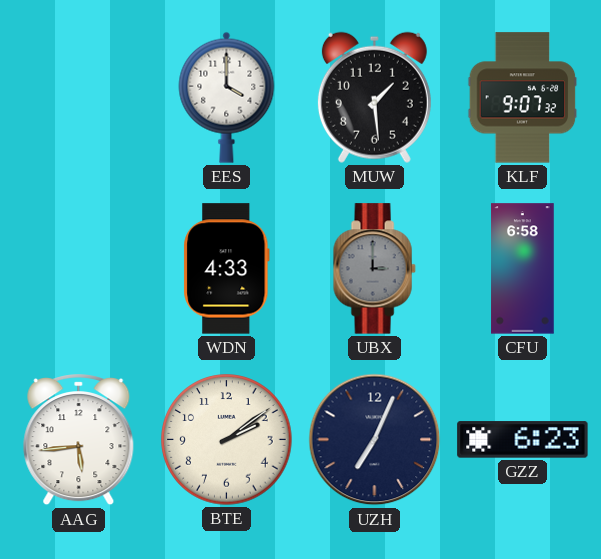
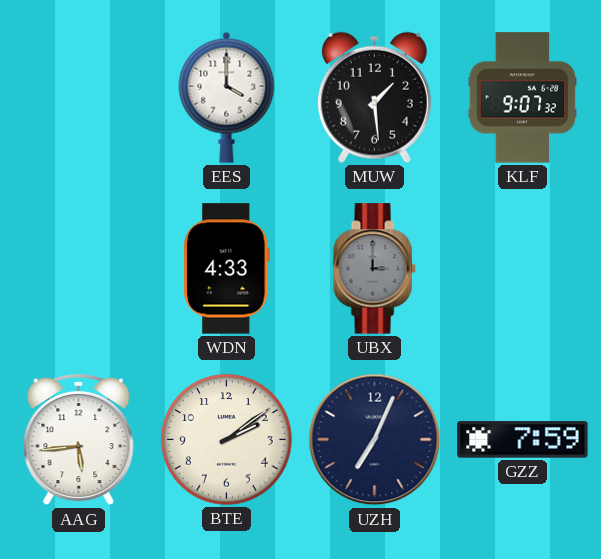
CFU: 6:58 -> none (523, 269)
GZZ: 6:23 -> 7:59 (523, 440)
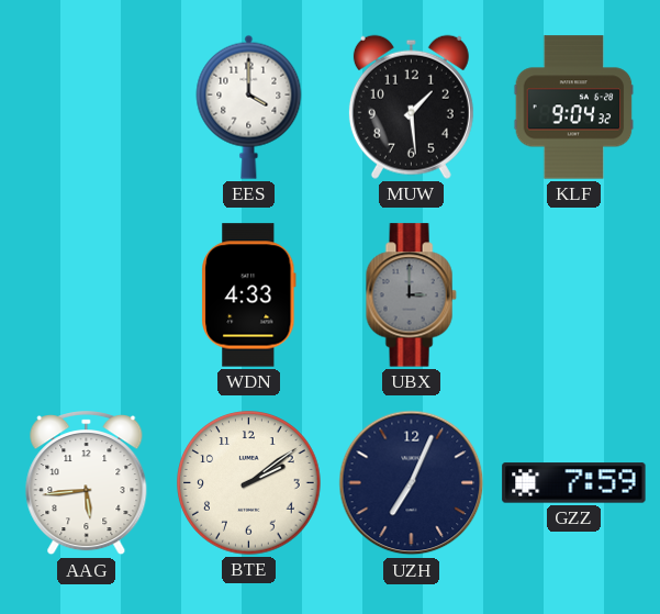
KLF: 9:07 -> 9:04 (574, 108)
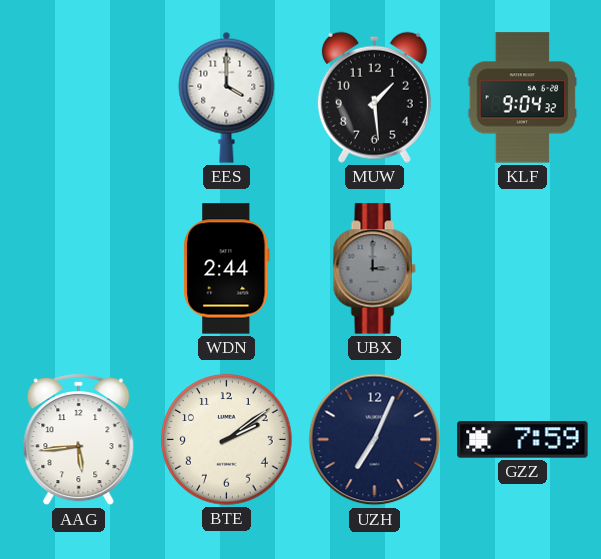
WDN: 4:33 -> 2:44 (227, 269)
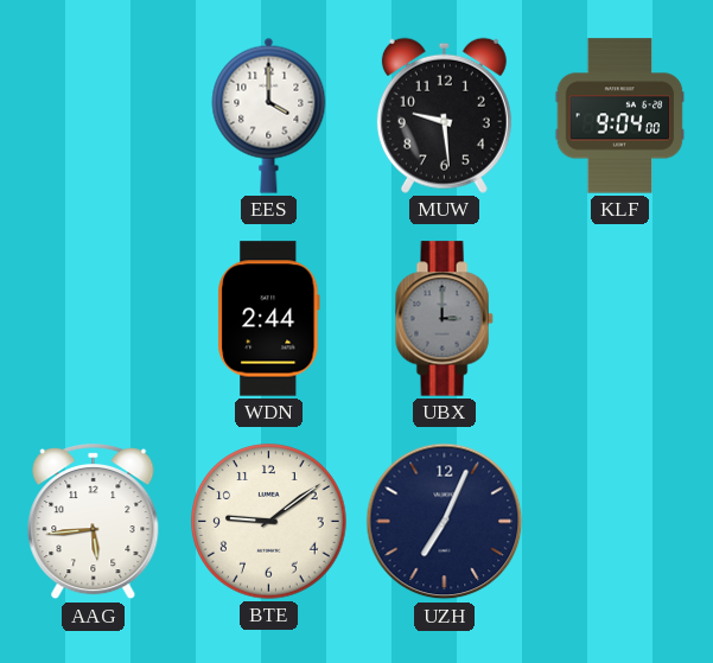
MUW: 1:29 -> 9:29 (444, 115)
KLF: 9:04:32 -> 9:04:00 (620, 116)
BTE: 2:09 -> 9:09 (269, 522)
GZZ: 7:59 -> none (523, 440)
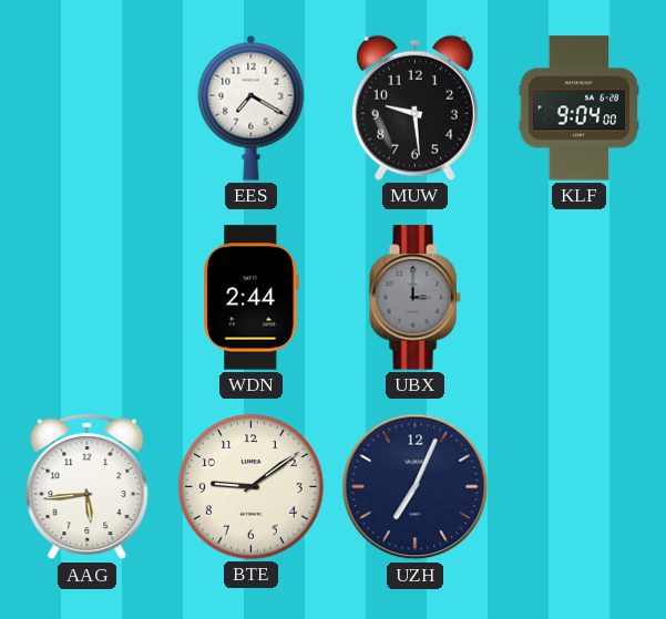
EES: 4:00 -> 7:20 (252, 107)
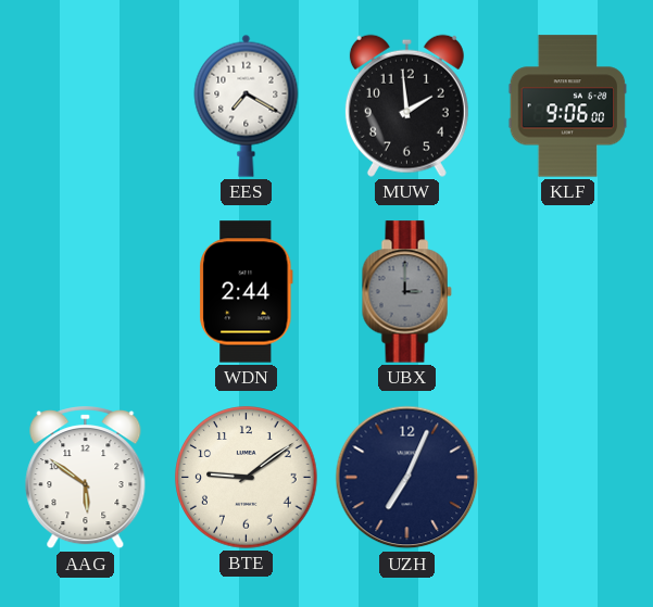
MUW: 9:29 -> 1:59 (406, 105)
KLF: 9:04 -> 9:06 (568, 106)
AAG: 5:44 -> 5:51 (86, 478)
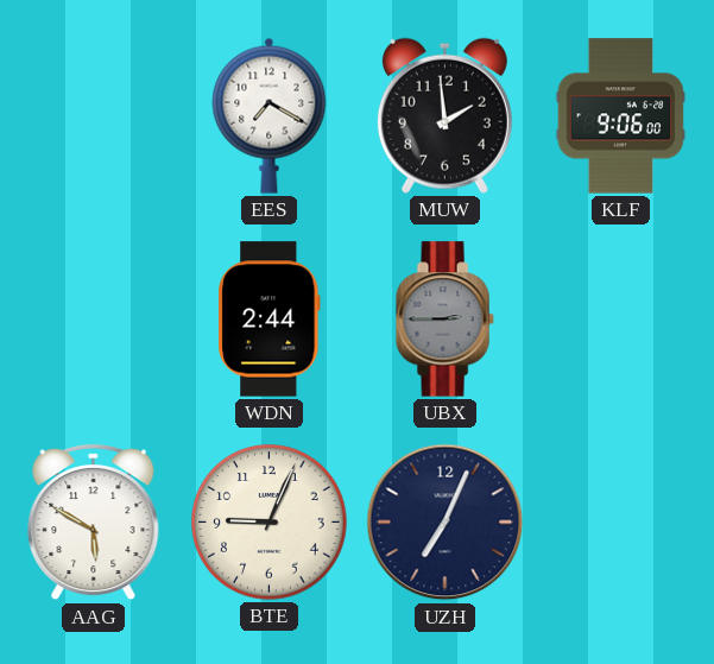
UBX: 3:00 -> 2:45 (444, 320)
AAG: 5:51 -> 5:50 (94, 523)
BTE: 9:09 -> 9:04 (270, 523)
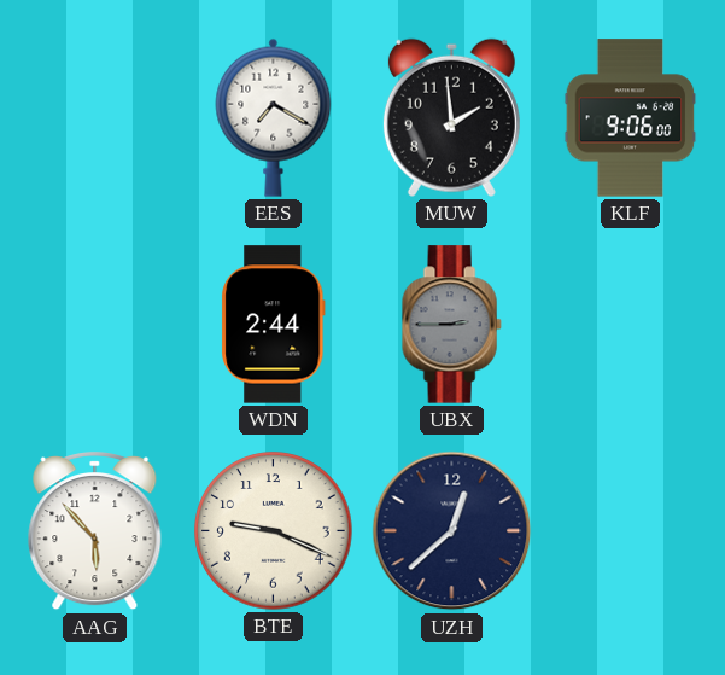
AAG: 5:50 -> 5:53 (95, 531)
BTE: 9:04 -> 9:19 (274, 531)
UZH: 7:04 -> 12:38 (452, 531)
